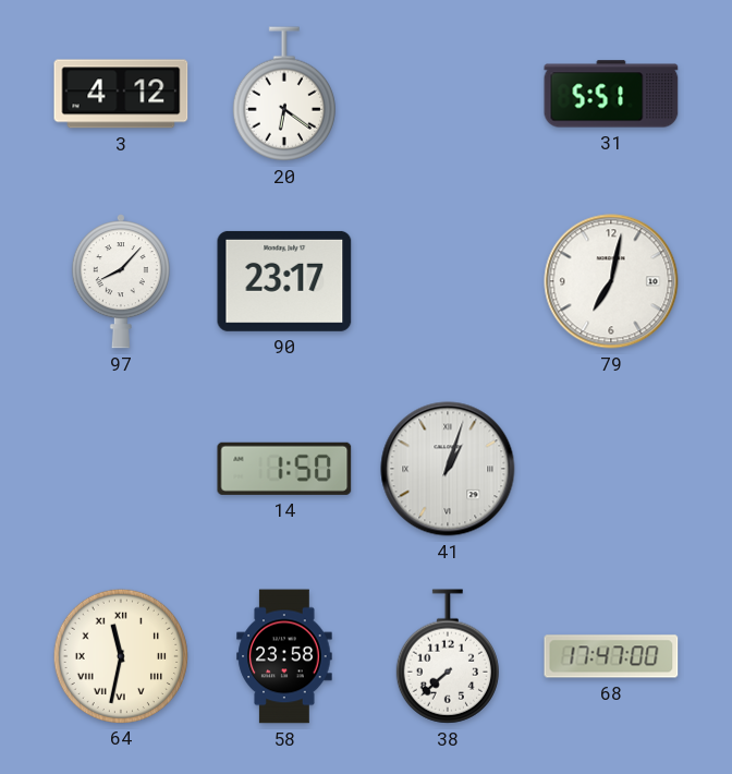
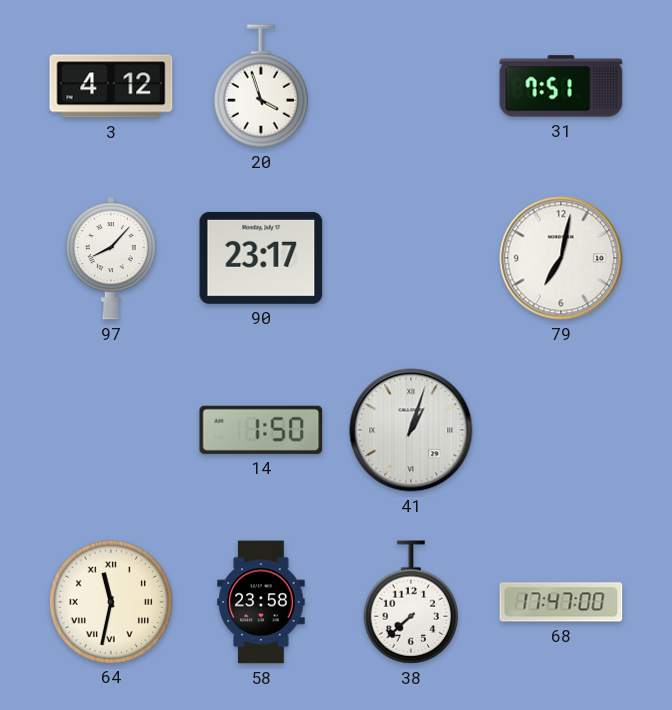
20: 6:21 -> 3:57 (261, 86)
31: 5:51 -> 7:51 (561, 86)
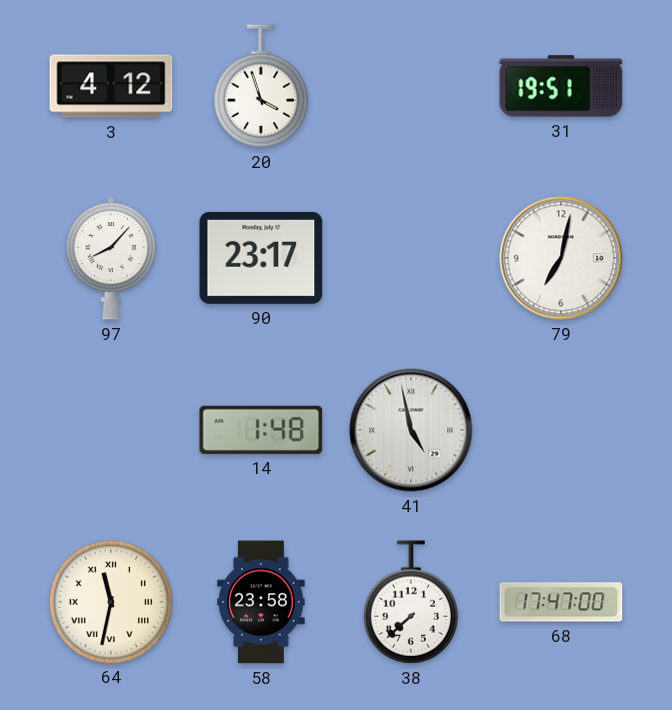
31: 7:51 -> 19:51 (561, 86)
14: 1:50 -> 1:48 (261, 430)
41: 1:03 -> 4:58 (411, 430)
